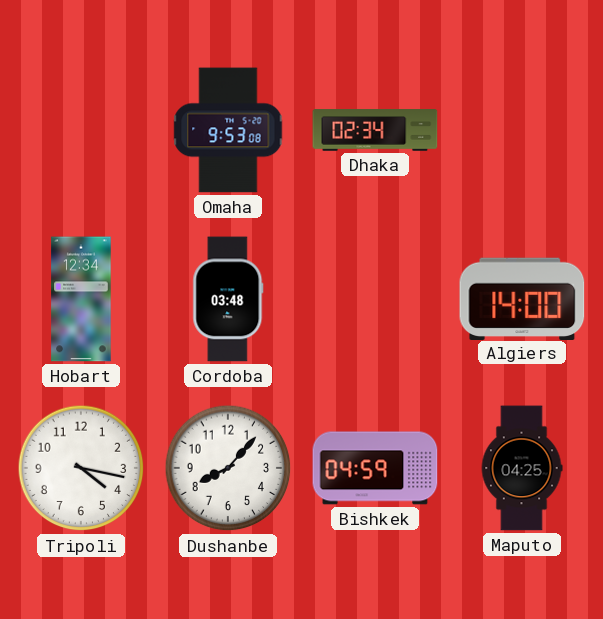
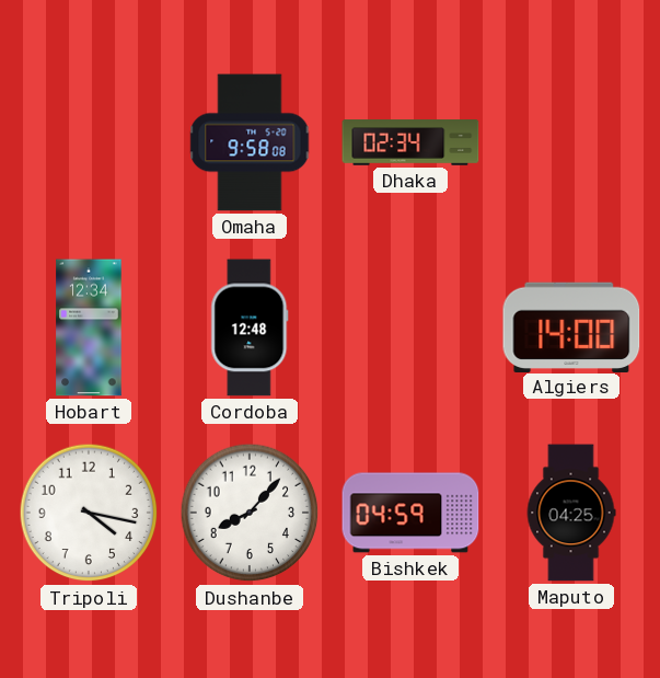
Omaha: 9:53 -> 9:58 (250, 142)
Cordoba: 03:48 -> 12:48 (250, 327)
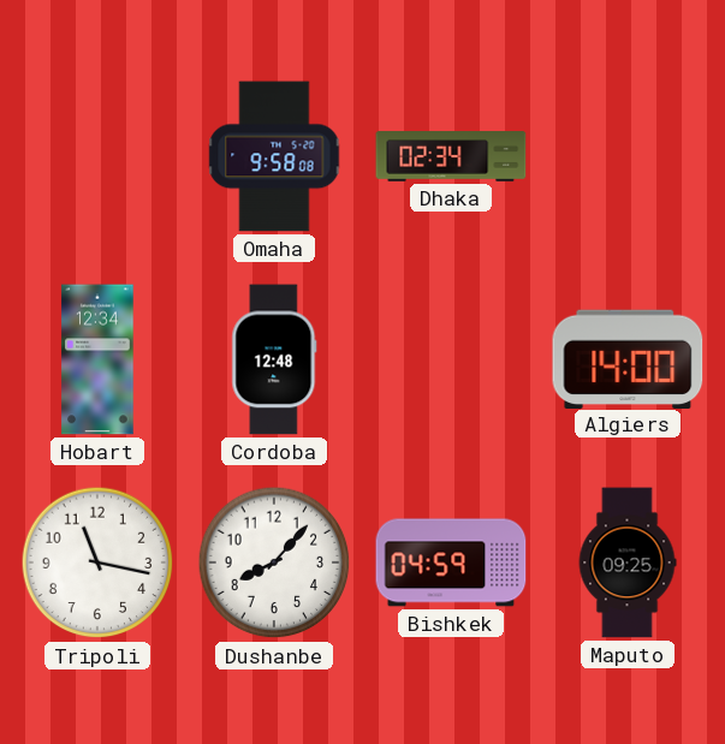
Tripoli: 4:17 -> 11:17 (97, 563)
Maputo: 04:25 -> 09:25 (628, 563)
